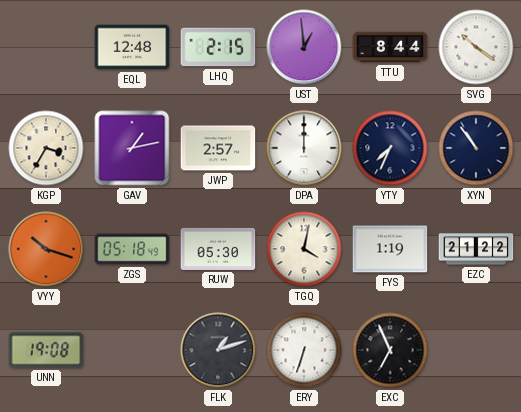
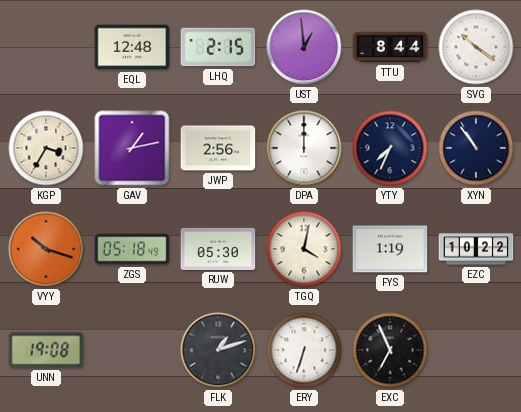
JWP: 2:57 -> 2:56 (218, 148)
EZC: 21:22 -> 10:22 (476, 249)
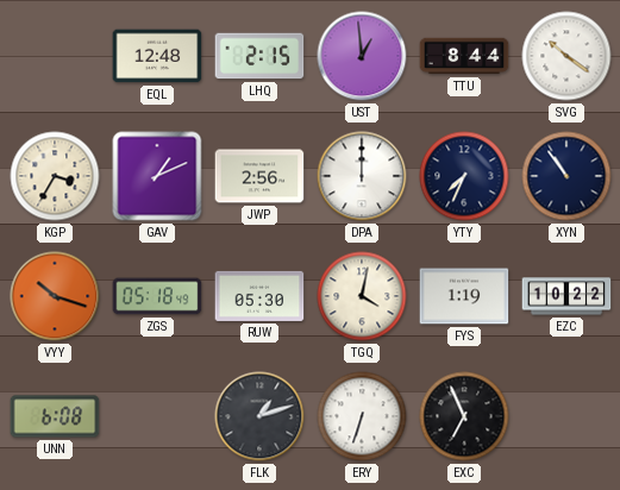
GAV: 1:13 -> 1:11 (157, 176)
UNN: 19:08 -> 6:08 (55, 416)
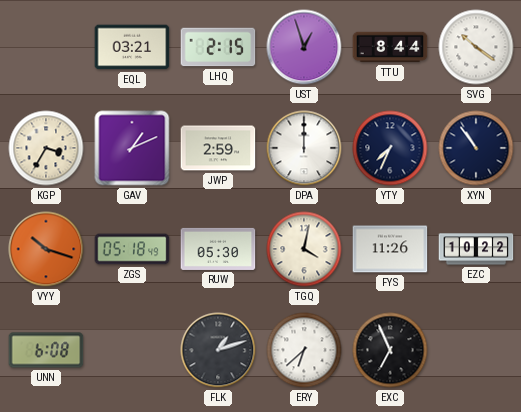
EQL: 12:48 -> 03:21 (132, 47)
UST: 12:59 -> 12:57 (304, 47)
JWP: 2:56 -> 2:59 (218, 148)
FYS: 1:19 -> 11:26 (390, 249)
ERY: 6:33 -> 6:38 (304, 350)
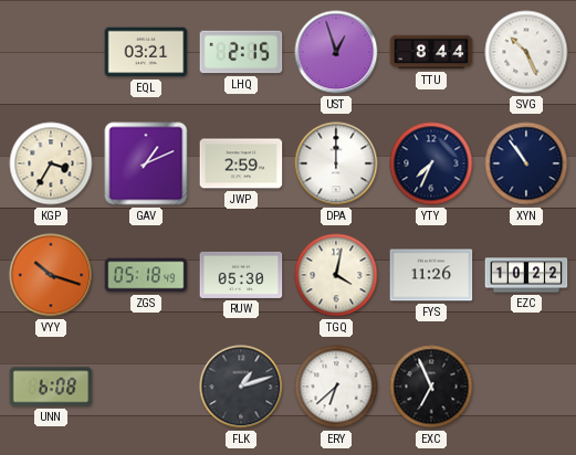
SVG: 10:21 -> 10:26 (526, 52)
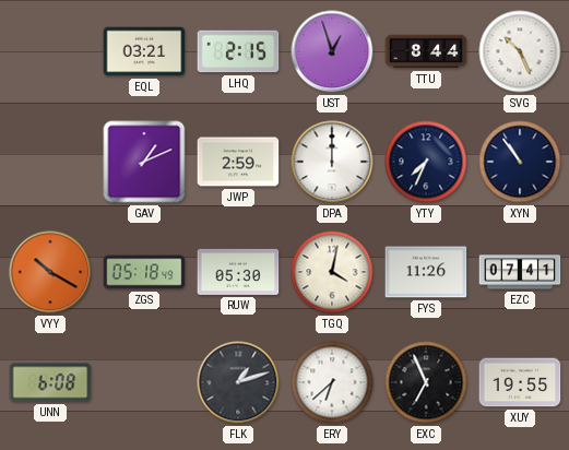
KGP: 3:35 -> none (51, 163)
VYY: 10:18 -> 10:20 (50, 272)
EZC: 10:22 -> 07:41 (520, 272)
XUY: none -> 19:55 (520, 382)
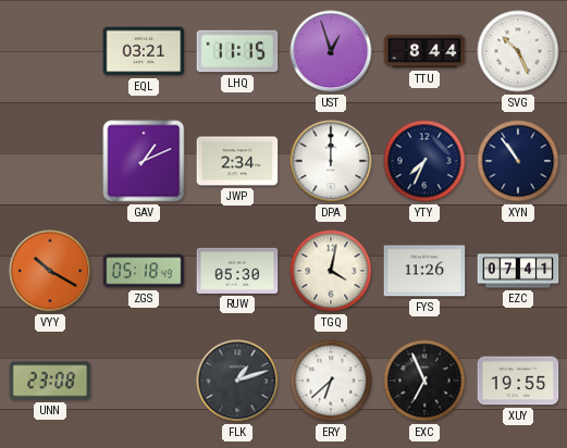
LHQ: 2:15 -> 11:15 (237, 51)
JWP: 2:59 -> 2:34 (237, 161)
UNN: 6:08 -> 23:08 (50, 381)
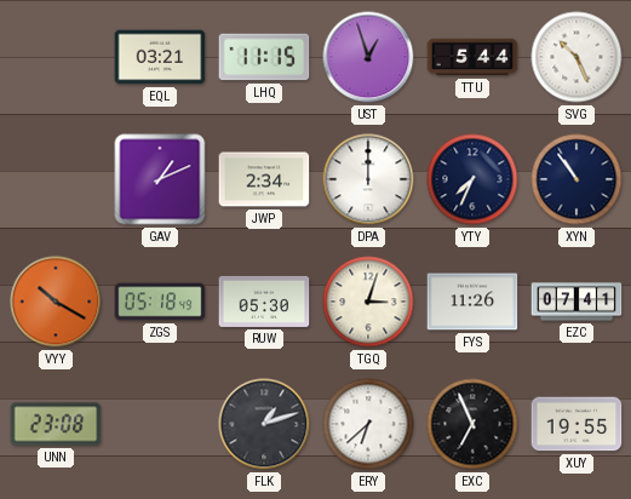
TTU: 8:44 -> 5:44 (472, 57)
TGQ: 4:02 -> 3:03 (368, 302)
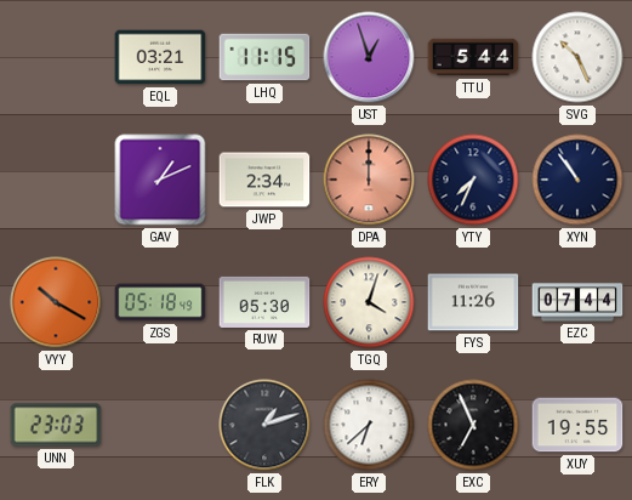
DPA dial: white -> salmon (369, 180)
TGQ: 3:03 -> 4:03 (369, 302)
EZC: 07:41 -> 07:44 (577, 302)
UNN: 23:08 -> 23:03 (56, 425)
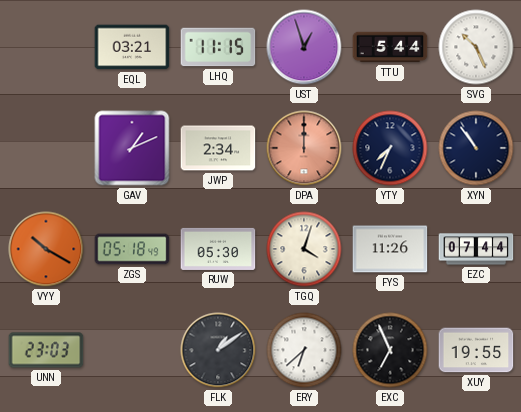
FLK: 1:12 -> 1:09 (218, 350)
